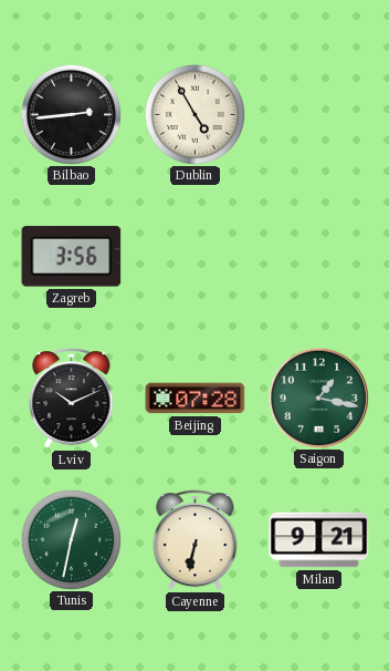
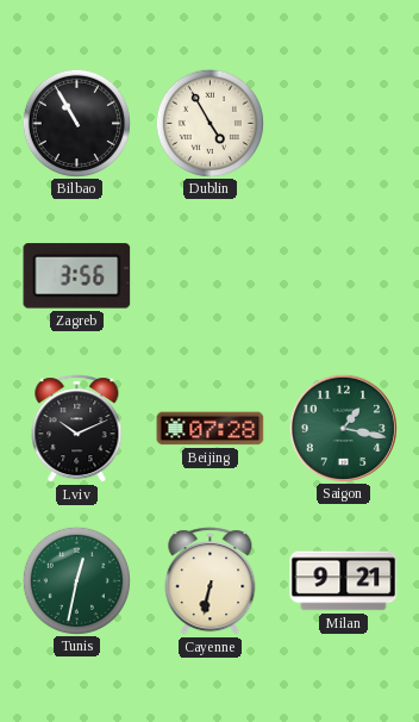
Bilbao: 2:44 -> 10:55 (76, 123)
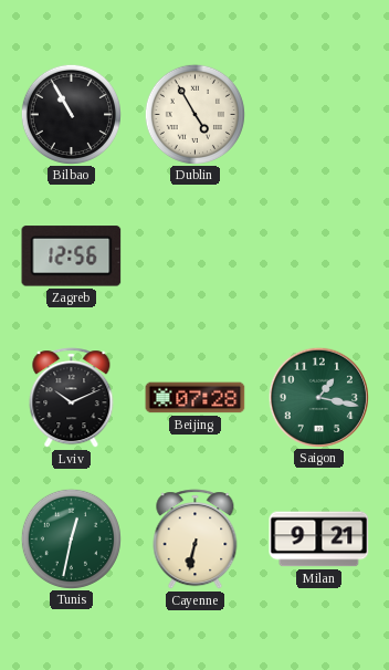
Zagreb: 3:56 -> 12:56 (72, 257)
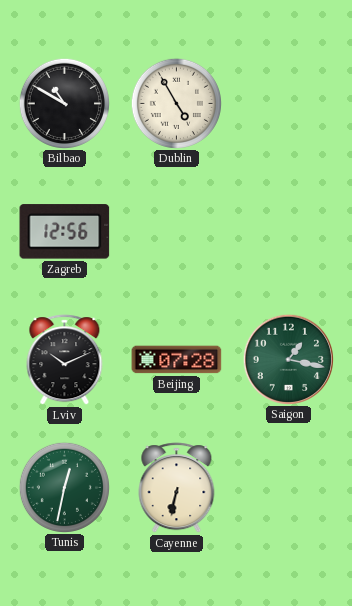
Bilbao: 10:55 -> 10:50 (64, 103)
Milan: 9:21 -> none (319, 540)
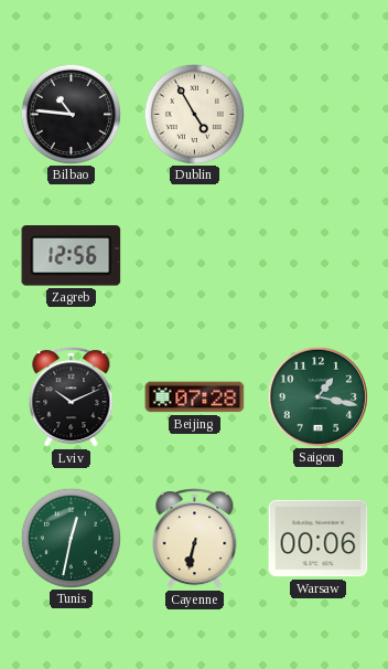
Bilbao: 10:50 -> 10:46 (71, 114)
Warsaw: none -> 00:06 (319, 539)
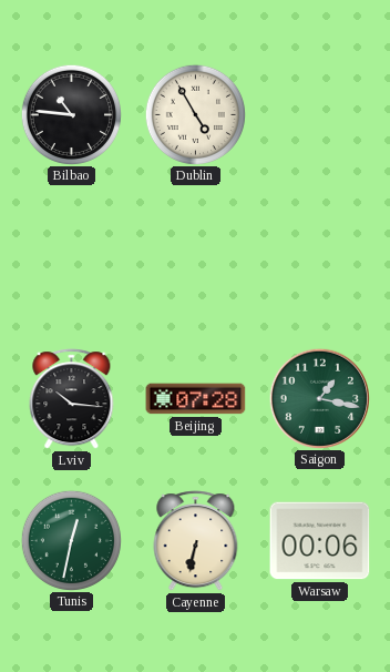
Zagreb: 12:56 -> none (72, 256)
Lviv: 10:11 -> 10:16 (72, 399)
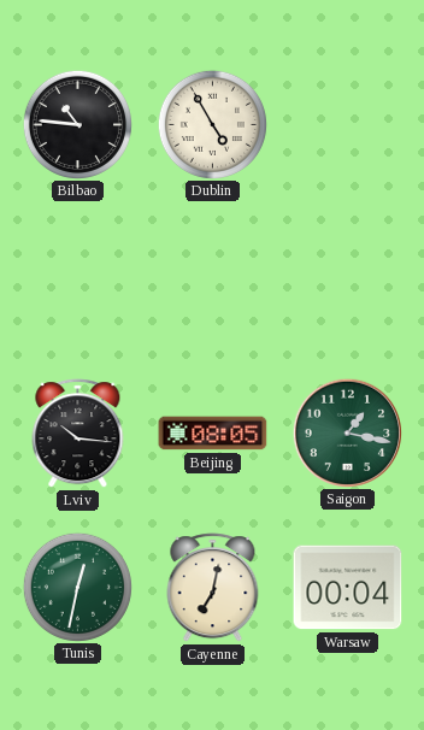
Beijing: 07:28 -> 08:05 (213, 434)
Cayenne: 6:32 -> 7:02 (213, 588)
Warsaw: 00:06 -> 00:04 (348, 588)
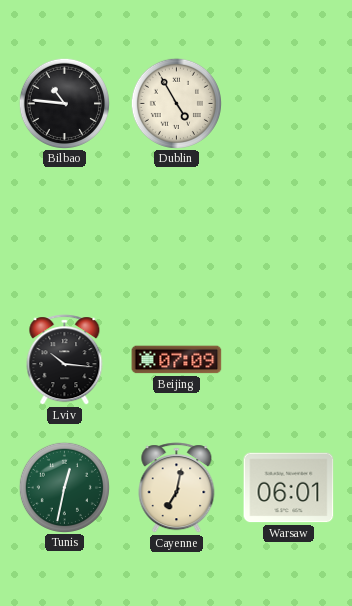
Beijing: 08:05 -> 07:09 (177, 360)
Saigon: 1:17 -> none (347, 432)
Warsaw: 00:04 -> 06:01 (289, 488)
